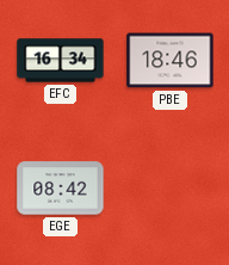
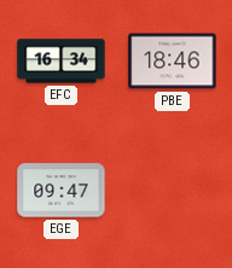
EGE: 08:42 -> 09:47 (62, 191)
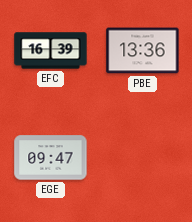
EFC: 16:34 -> 16:39 (51, 51)
PBE: 18:46 -> 13:36 (143, 51)
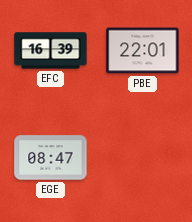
PBE: 13:36 -> 22:01 (143, 51)
EGE: 09:47 -> 08:47 (51, 158)
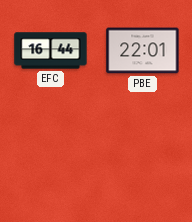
EFC: 16:39 -> 16:44 (51, 51)
EGE: 08:47 -> none (51, 158)
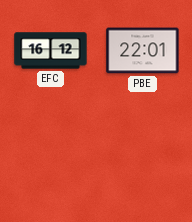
EFC: 16:44 -> 16:12 (51, 51)
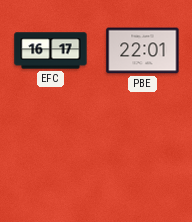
EFC: 16:12 -> 16:17 (51, 51)
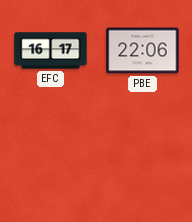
PBE: 22:01 -> 22:06 (143, 51)
